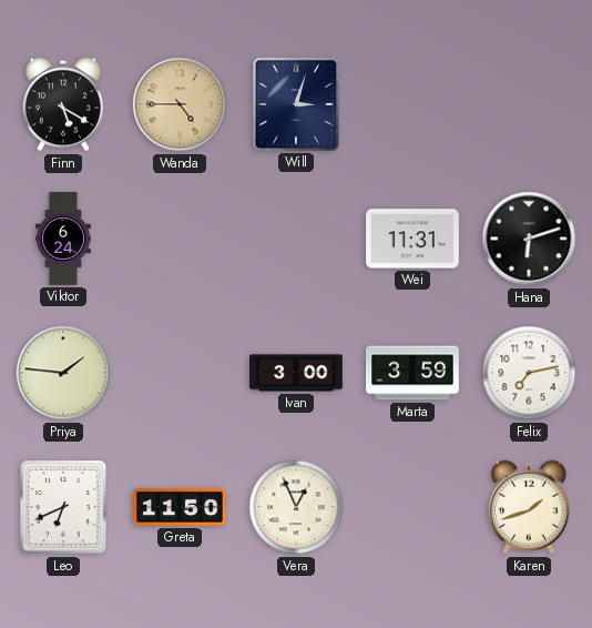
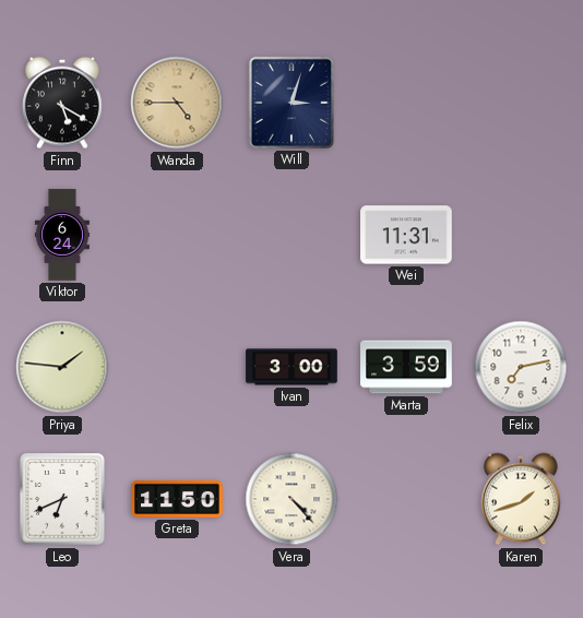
Hana: 6:12 -> none (529, 239)
Vera: 12:56 -> 4:23 (291, 499)
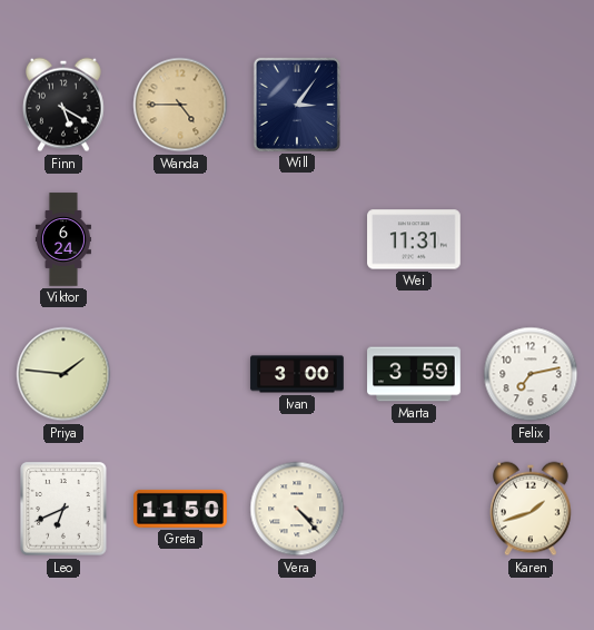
Will: 3:03 -> 3:06 (297, 105)
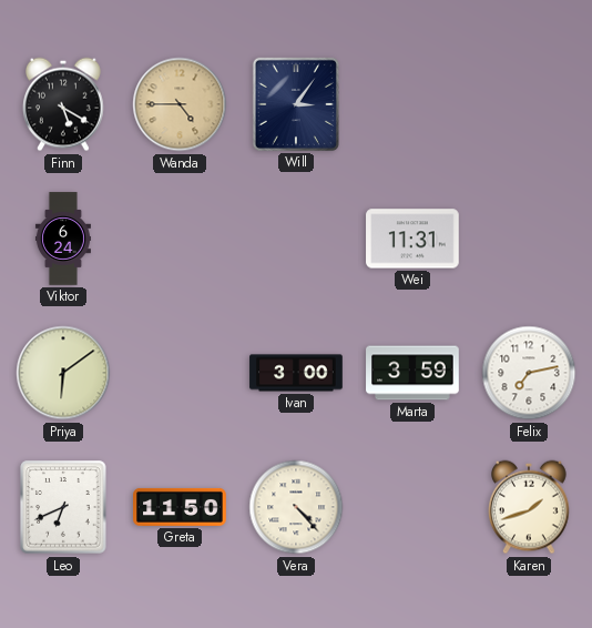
Priya: 1:46 -> 6:09 (63, 373)
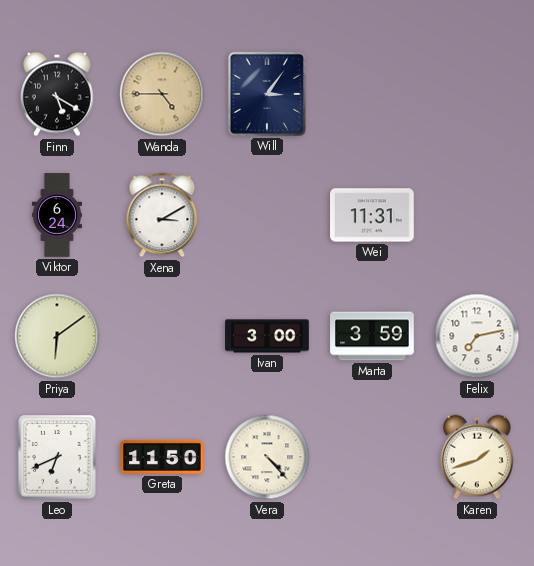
Xena: none -> 3:10 (162, 215)
